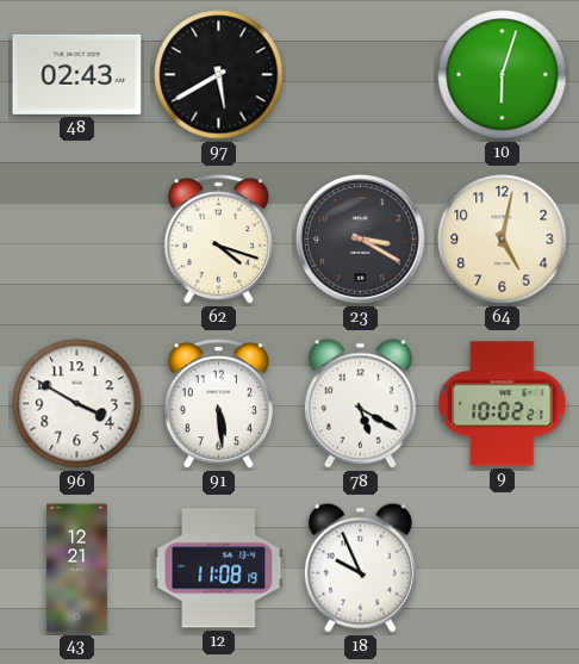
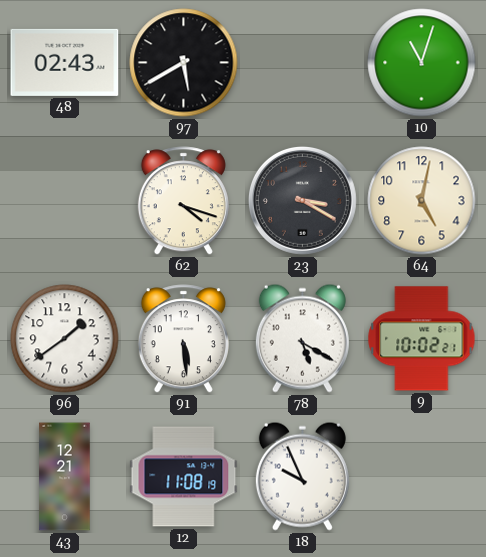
10: 6:03 -> 11:03 (422, 63)
96: 3:50 -> 1:39 (65, 339)
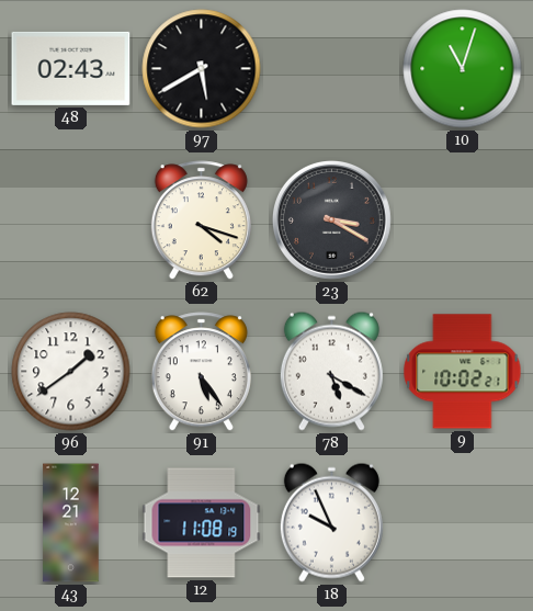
64: 5:02 -> none (422, 201)
91: 5:29 -> 5:24 (201, 372)
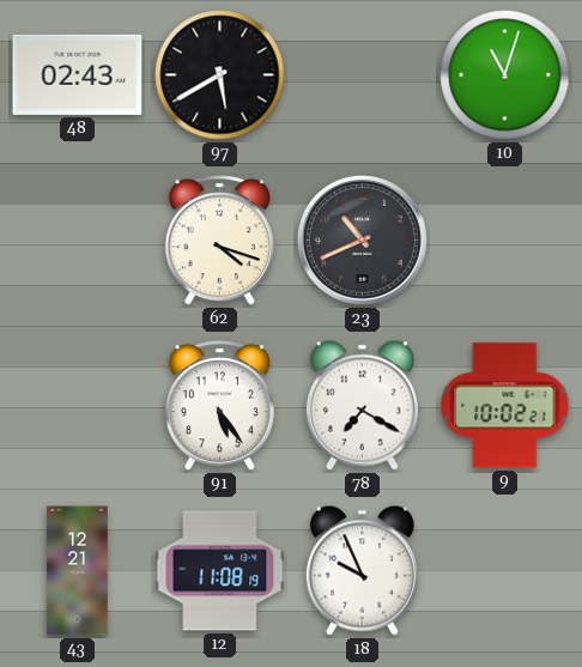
23: 3:20 -> 10:41 (362, 239)
96: 1:39 -> none (71, 372)
78: 5:20 -> 7:20 (362, 405)
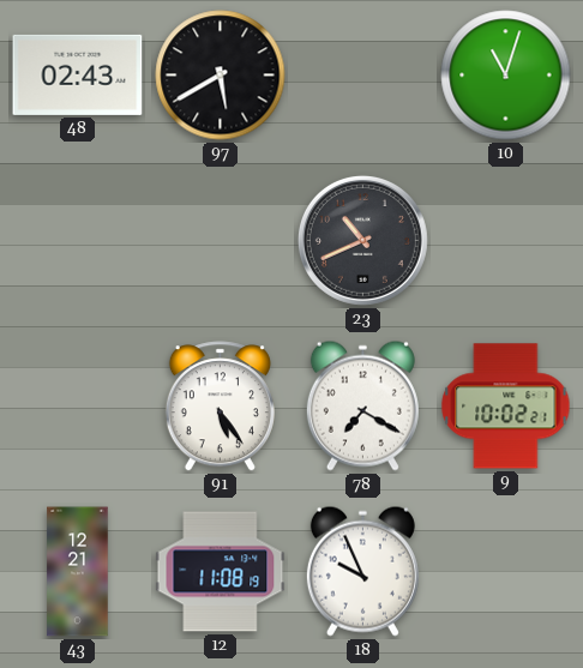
62: 4:18 -> none (219, 241)
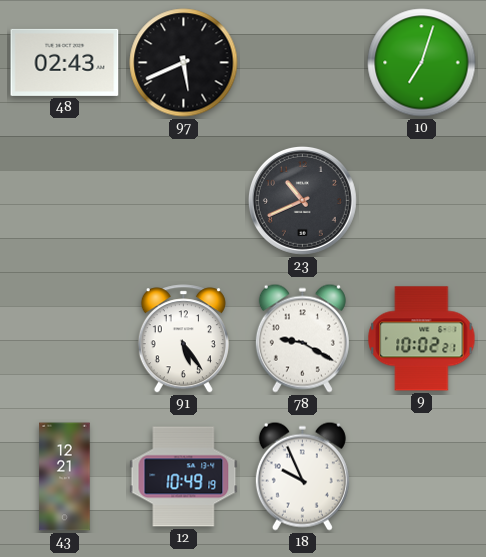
97: 5:40 -> 5:41 (184, 63)
10: 11:03 -> 7:03 (422, 63)
78: 7:20 -> 9:20 (302, 338)
12: 11:08 -> 10:49 (184, 477)
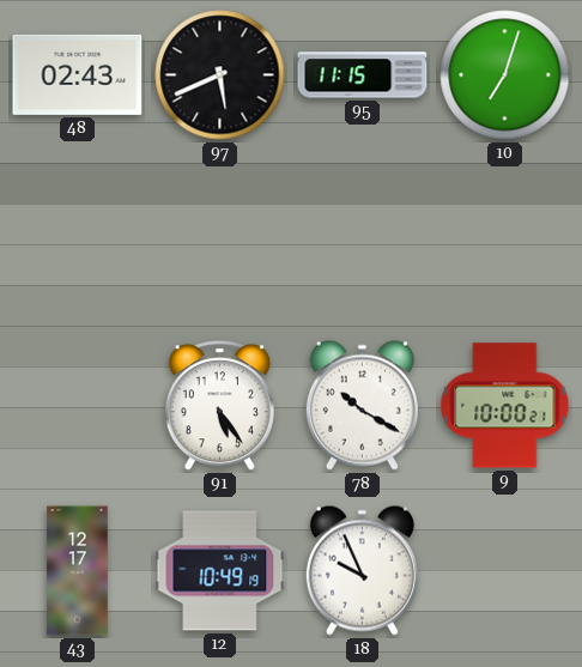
95: none -> 11:15 (363, 75)
23: 10:41 -> none (302, 200)
78: 9:20 -> 10:20 (362, 405)
9: 10:02 -> 10:00 (505, 406)
43: 12:21 -> 12:17 (78, 571)
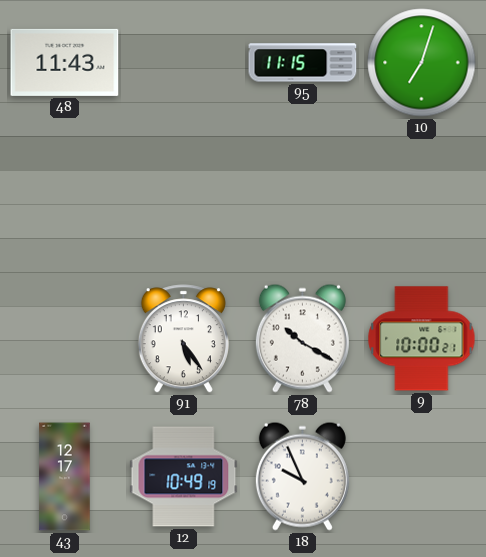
48: 02:43 -> 11:43 (65, 62)
97: 5:41 -> none (220, 75)
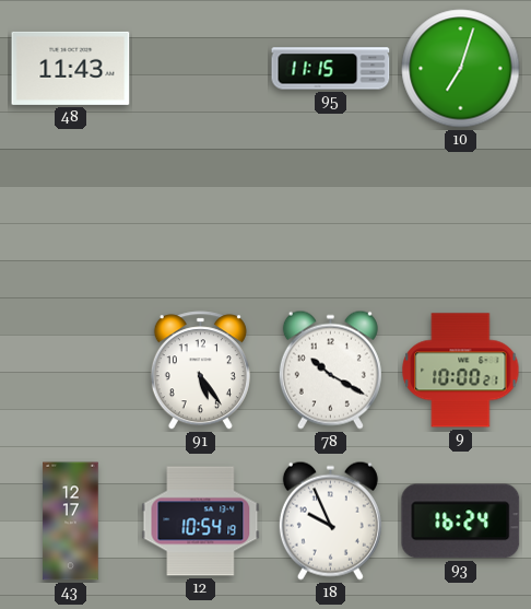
12: 10:49 -> 10:54 (201, 522)
93: none -> 16:24 (461, 522)
